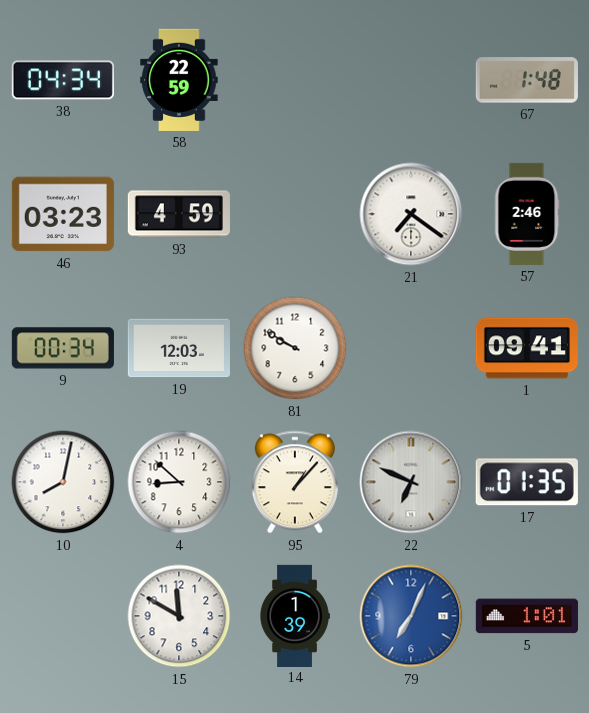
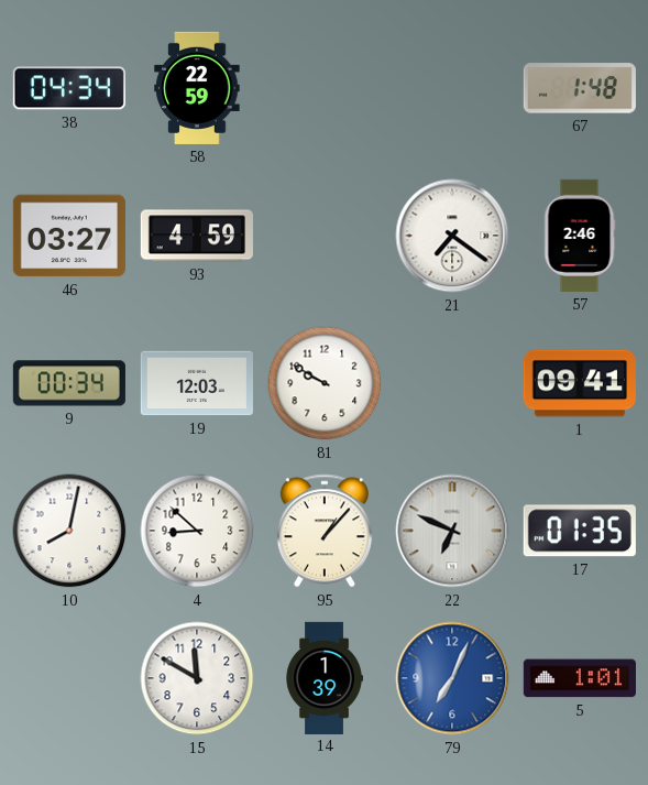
46: 03:23 -> 03:27 (69, 236)
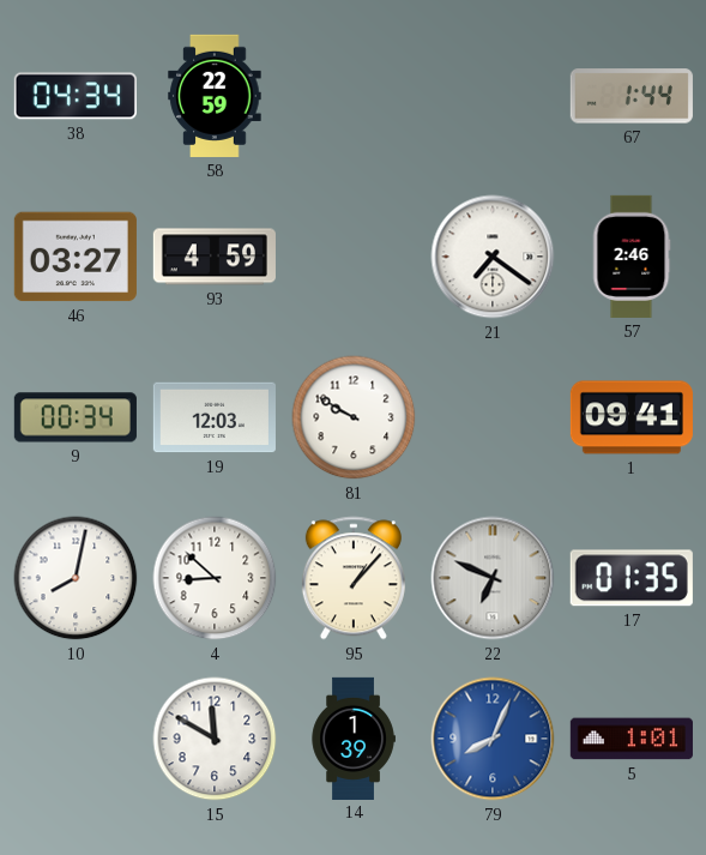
67: 1:48 -> 1:44 (632, 96)
79: 7:04 -> 8:04 (493, 739)
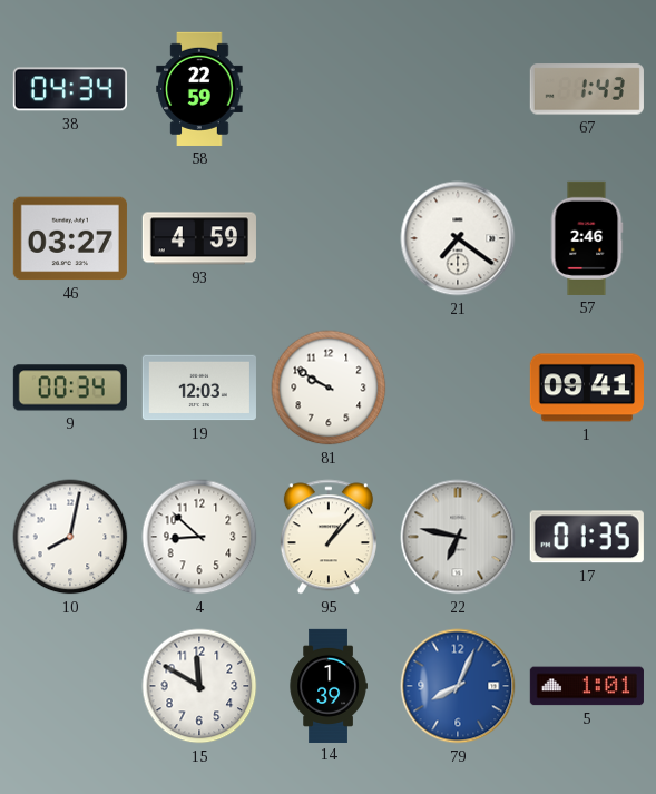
67: 1:44 -> 1:43 (587, 89)
22: 6:49 -> 6:47 (458, 537)
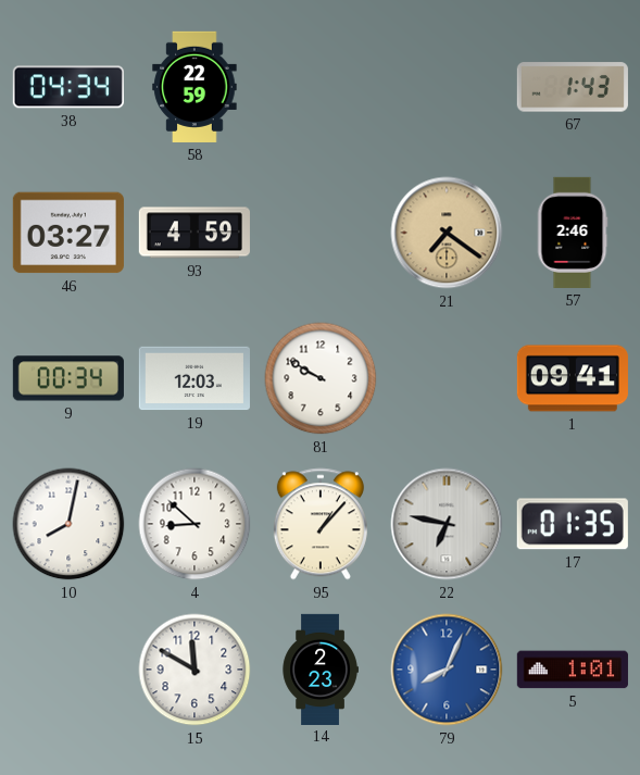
21 dial: white -> champagne (447, 233)
14: 1:39 -> 2:23 (321, 668)
